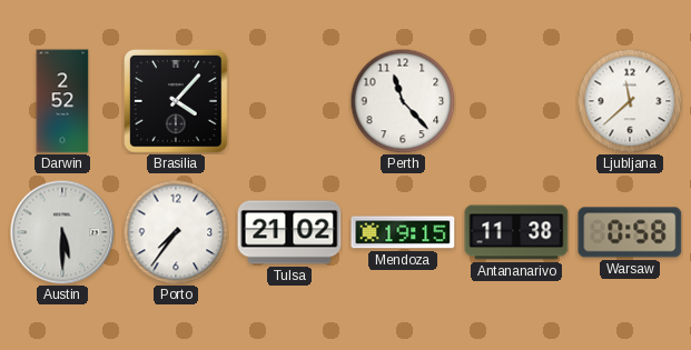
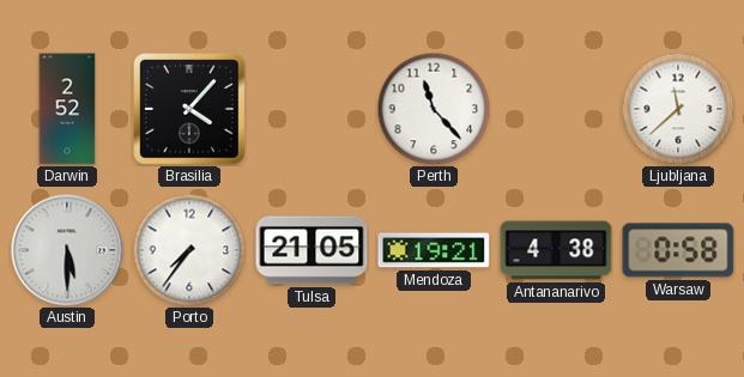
Tulsa: 21:02 -> 21:05 (311, 250)
Mendoza: 19:15 -> 19:21 (434, 250)
Antananarivo: 11:38 -> 4:38 (556, 250)
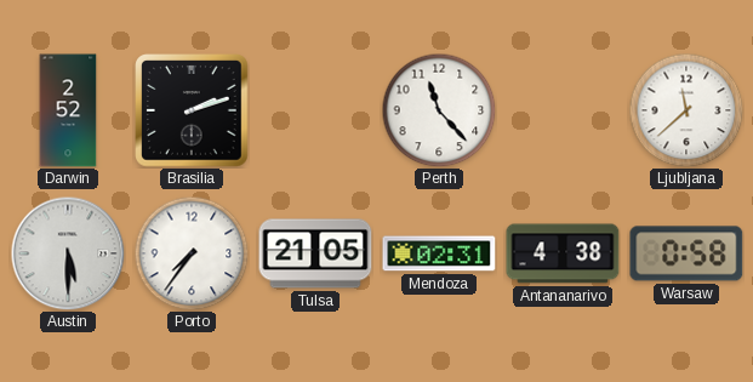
Brasilia: 4:07 -> 2:12 (192, 110)
Mendoza: 19:21 -> 02:31 (439, 253)
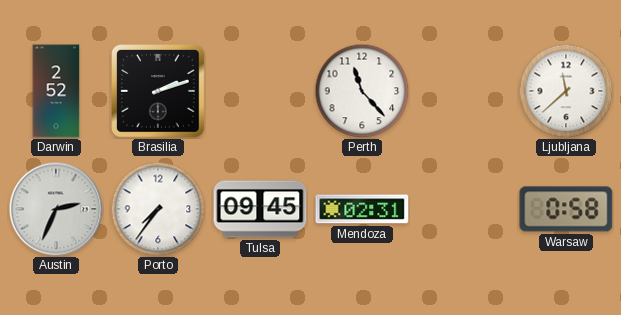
Austin: 5:30 -> 2:34 (56, 209)
Tulsa: 21:05 -> 09:45 (260, 209)
Antananarivo: 4:38 -> none (563, 253)
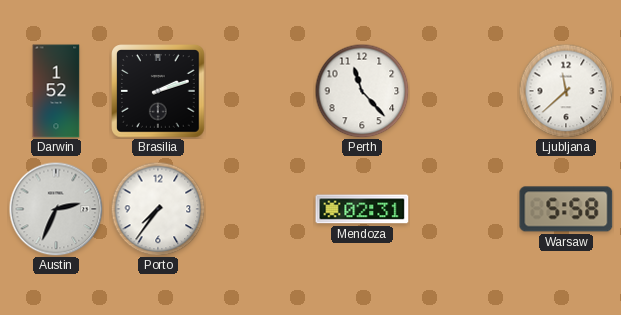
Darwin: 2:52 -> 1:52 (56, 91)
Tulsa: 09:45 -> none (260, 209)
Warsaw: 0:58 -> 5:58 (566, 209)
